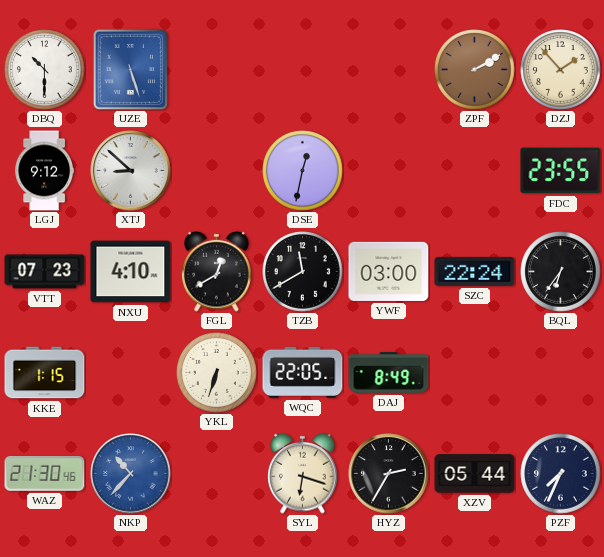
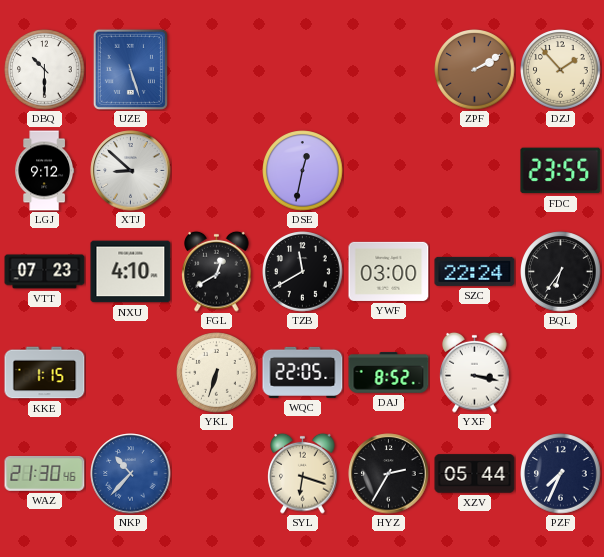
DAJ: 8:49 -> 8:52 (389, 373)
YXF: none -> 3:17 (475, 372)
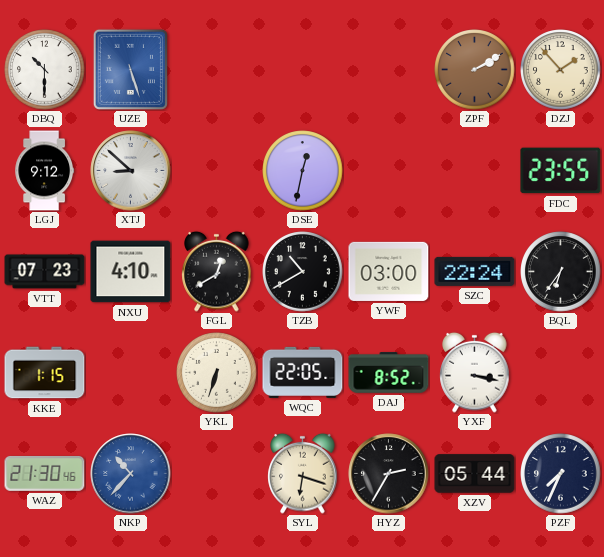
TZB: 11:40 -> 10:40 (303, 272)
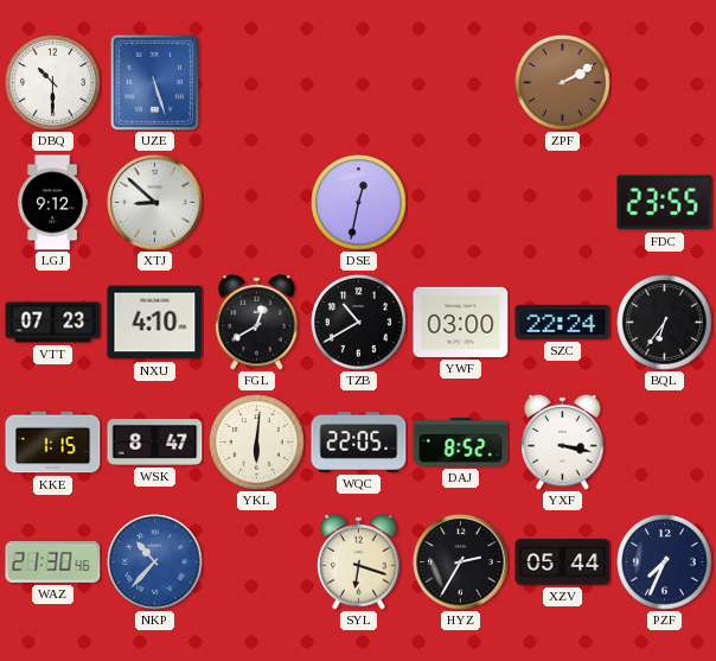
DZJ: 1:53 -> none (561, 70)
WSK: none -> 8:47 (155, 441)
YKL: 6:33 -> 6:01 (257, 443)
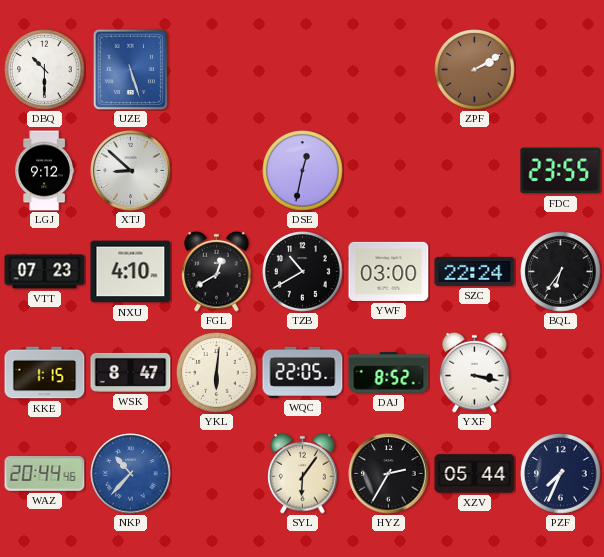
WAZ: 21:30 -> 20:44 (45, 473)
SYL: 6:18 -> 6:06 (303, 473)
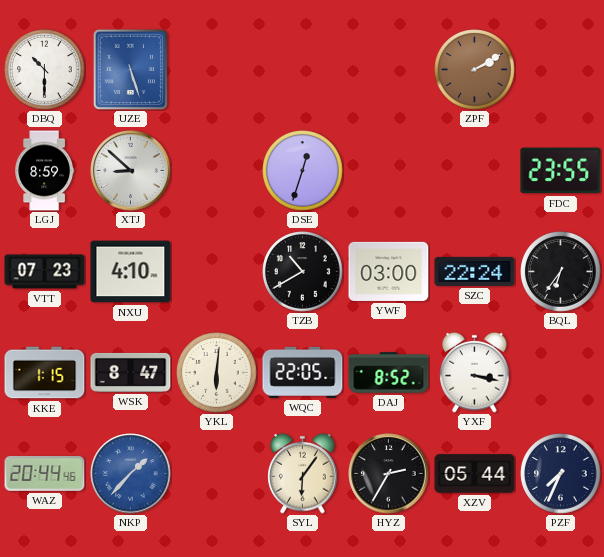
LGJ: 9:12 -> 8:59 (45, 171)
DSE: 12:32 -> 12:33 (303, 171)
FGL: 12:40 -> none (217, 271)
NKP: 10:37 -> 1:37 (131, 474)
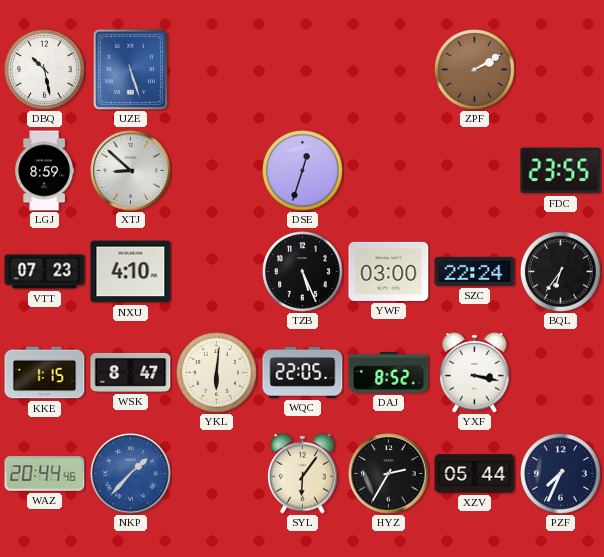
DBQ: 10:30 -> 10:28 (45, 70)
TZB: 10:40 -> 5:26 (303, 272)
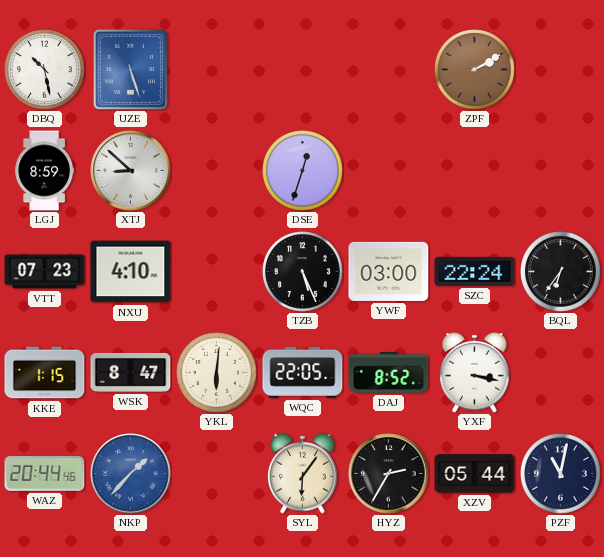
FDC: 23:55 -> none (561, 171)
PZF: 7:34 -> 11:02 (561, 474)
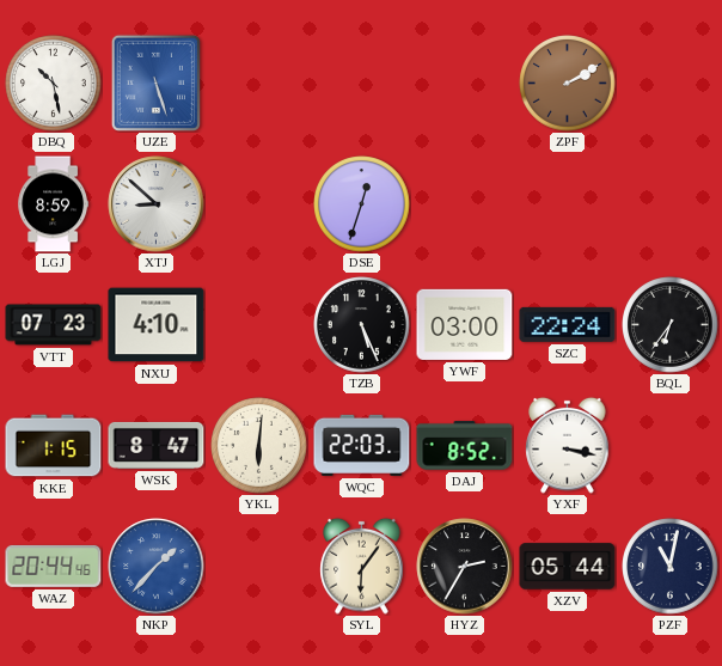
WQC: 22:05 -> 22:03 (362, 445)
